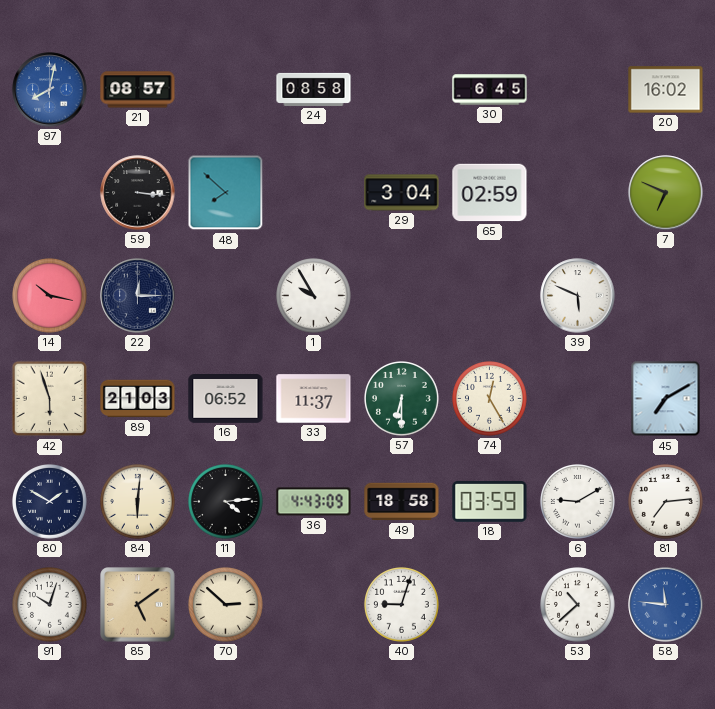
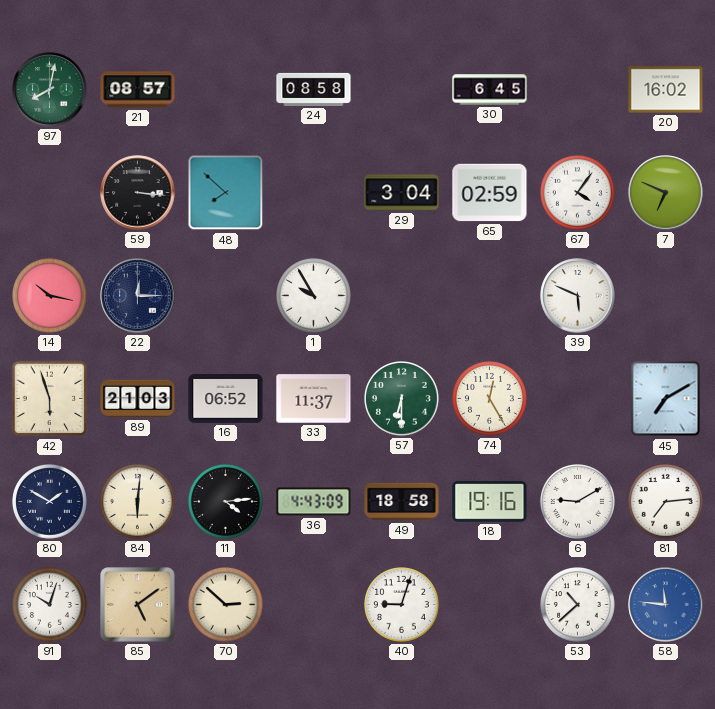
97 dial: blue -> green (50, 90)
67: none -> 4:06 (578, 193)
18: 03:59 -> 19:16 (490, 502)
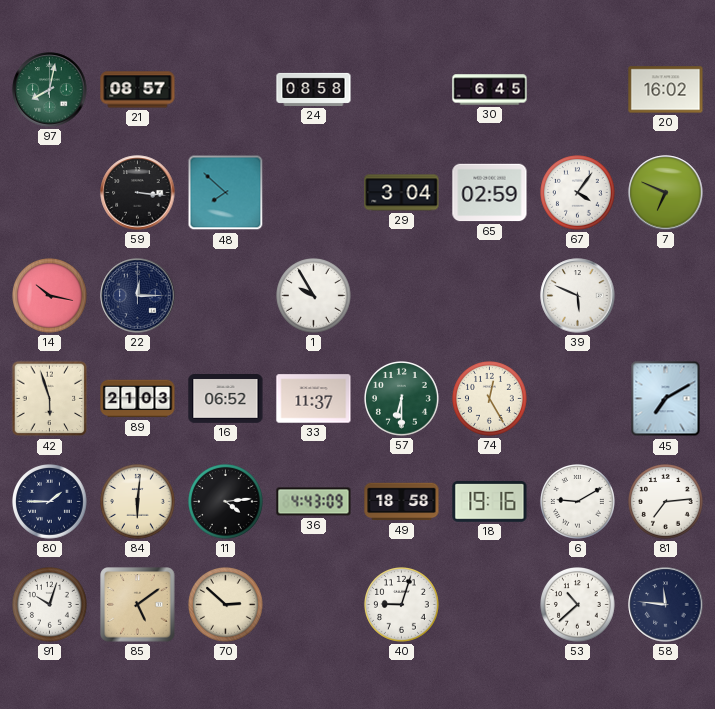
80: 1:50 -> 1:45 (50, 502)
58 dial: blue -> navy (666, 605)
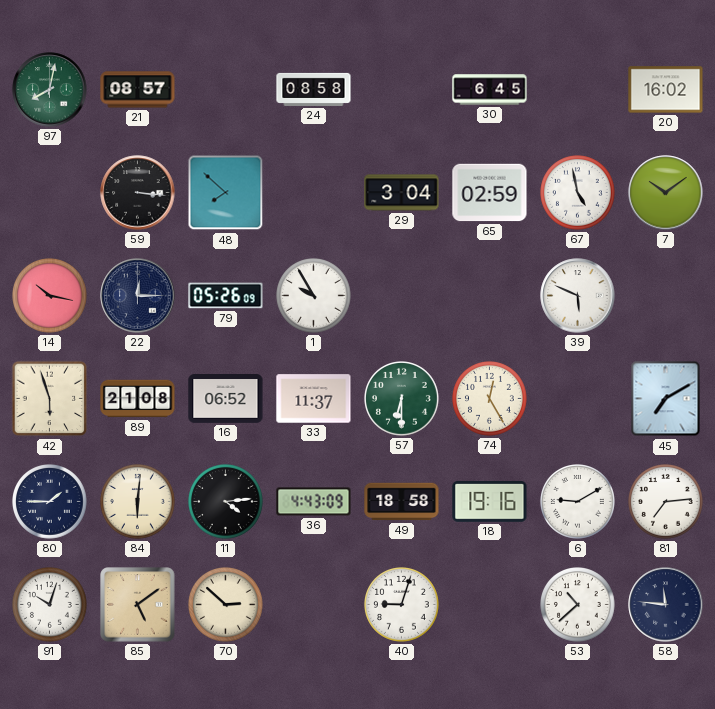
67: 4:06 -> 4:58 (578, 193)
7: 6:49 -> 10:09 (666, 193)
79: none -> 05:26 (226, 296)
89: 21:03 -> 21:08 (138, 399)
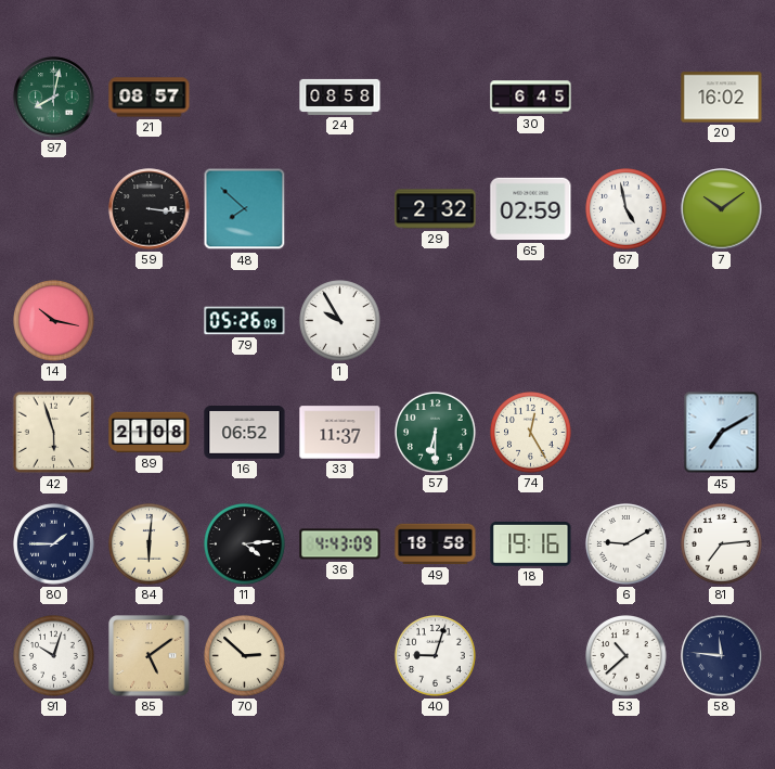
29: 3:04 -> 2:32 (436, 209)
22: 12:15 -> none (138, 296)
39: 5:49 -> none (578, 296)
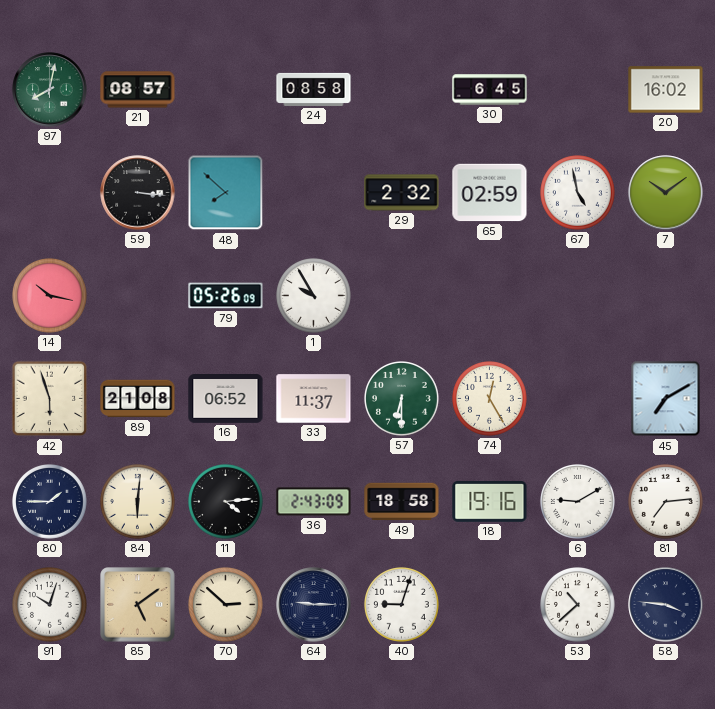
36: 4:43 -> 2:43 (314, 502)
64: none -> 9:15 (314, 605)
58: 11:46 -> 3:46 (666, 605)
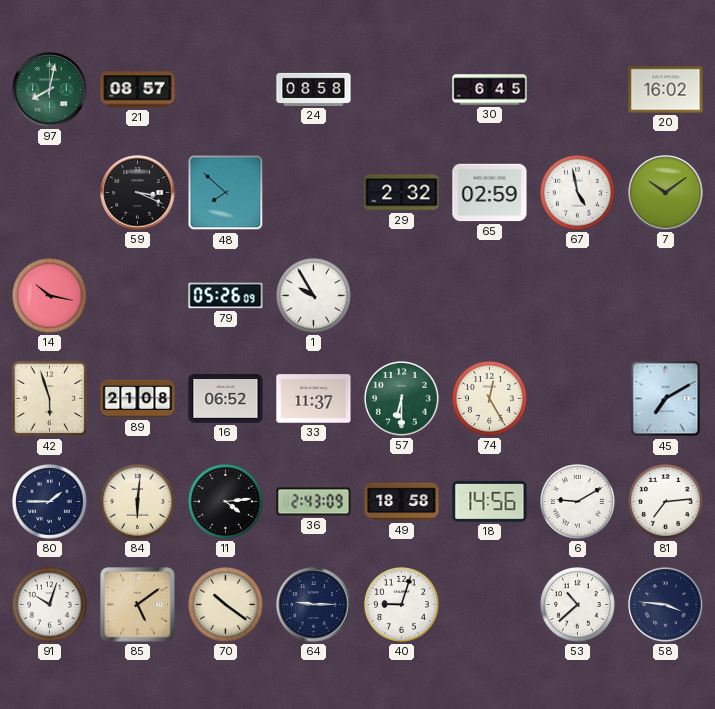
59: 3:16 -> 3:19 (138, 193)
18: 19:16 -> 14:56 (490, 502)
70: 2:52 -> 10:21 (226, 605)
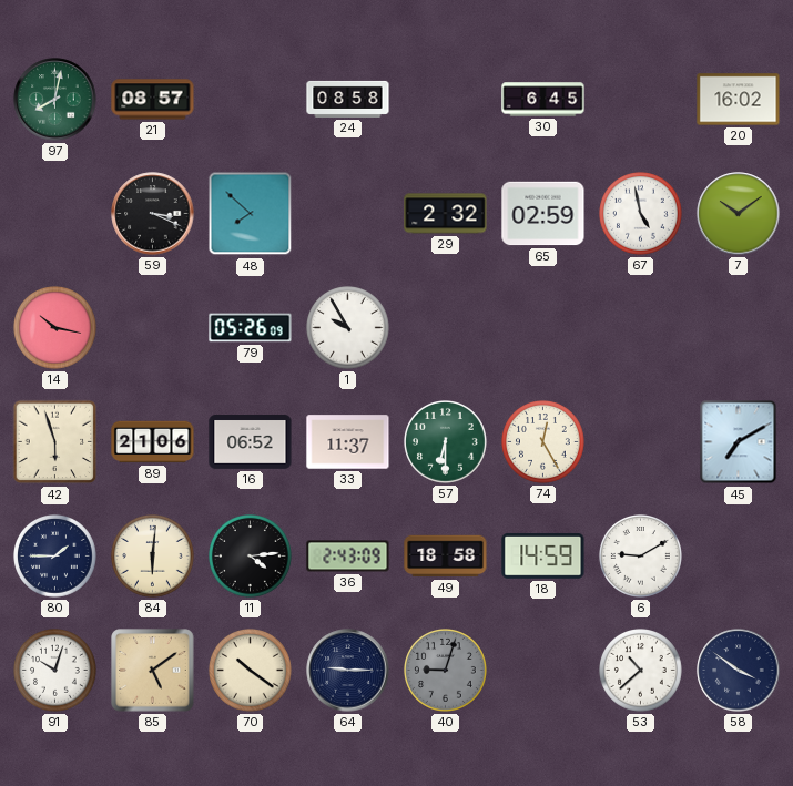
89: 21:08 -> 21:06 (153, 442)
18: 14:56 -> 14:59 (543, 557)
81: 7:14 -> none (666, 502)
40 dial: white -> grey (446, 671)
58: 3:46 -> 3:51 (739, 671)
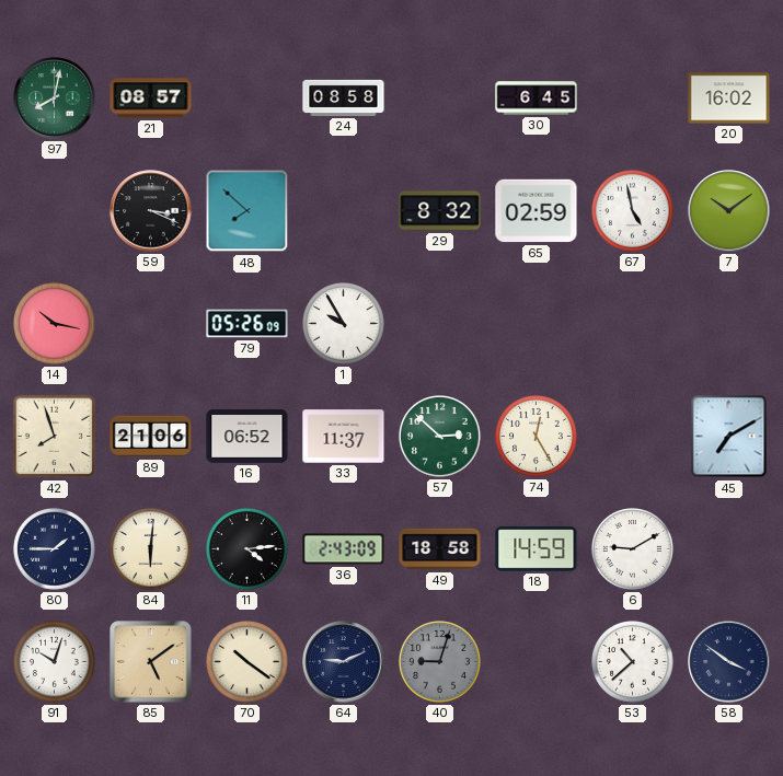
29: 2:32 -> 8:32 (440, 211)
42: 5:57 -> 7:57 (55, 437)
57: 6:30 -> 2:52 (440, 437)
64: 9:15 -> 9:11 (344, 662)
